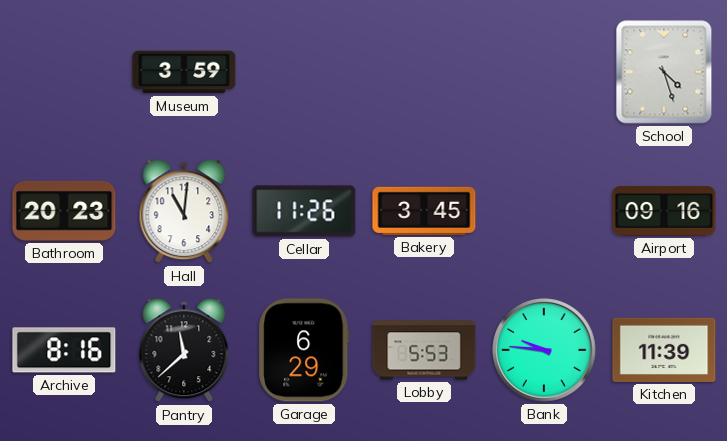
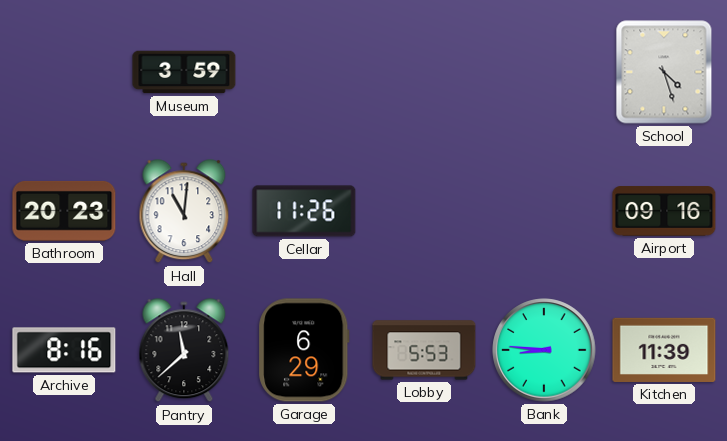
Bakery: 3:45 -> none (424, 211)
Bank: 9:46 -> 8:46 (544, 350)
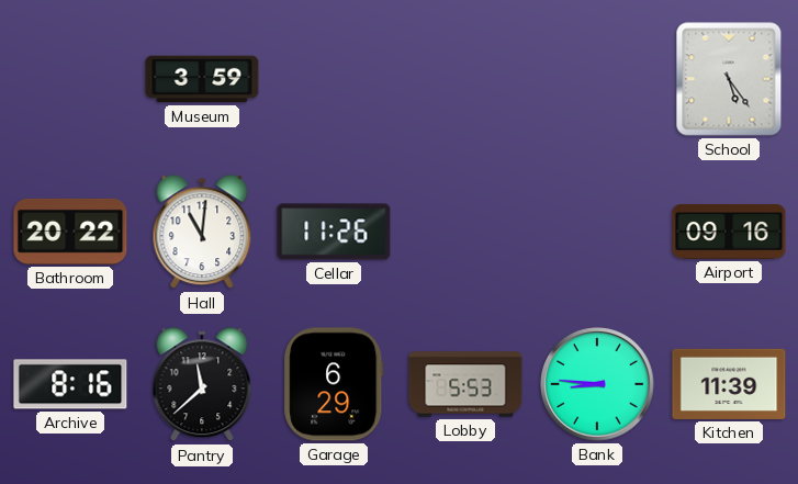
School: 4:27 -> 5:24 (729, 79)
Bathroom: 20:23 -> 20:22 (70, 232)
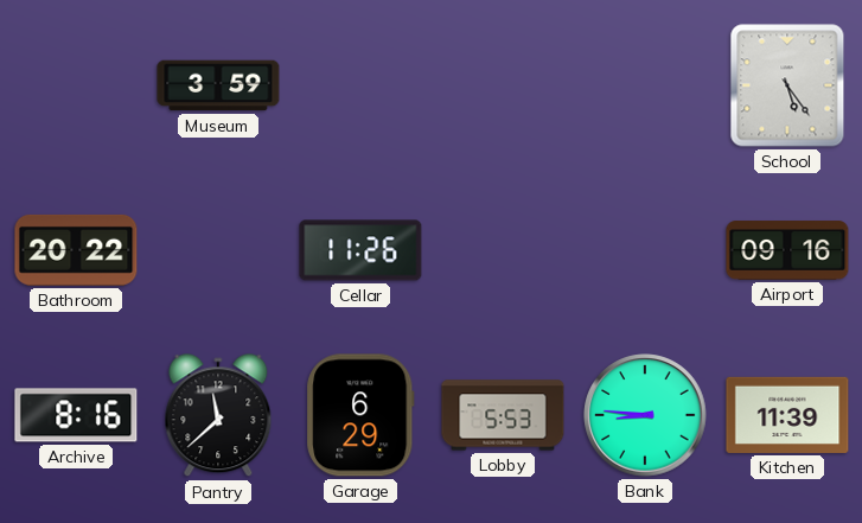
Hall: 11:01 -> none (202, 233)
